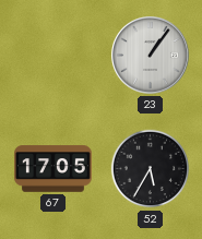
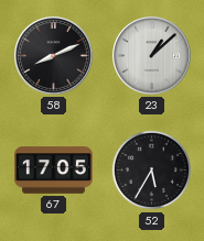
58: none -> 8:11 (54, 56)
23: 1:06 -> 1:08 (152, 56)
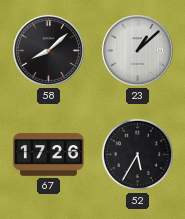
58: 8:11 -> 8:08 (49, 51)
67: 17:05 -> 17:26 (49, 155)
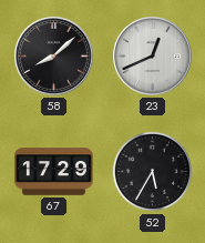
23: 1:08 -> 12:41 (153, 57)
67: 17:26 -> 17:29 (54, 172)
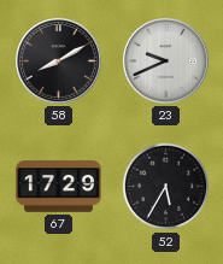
58: 8:08 -> 8:10 (59, 61)
23: 12:41 -> 9:41 (166, 61)
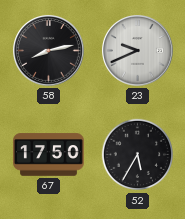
58: 8:10 -> 8:13 (49, 51)
67: 17:29 -> 17:50 (49, 155)
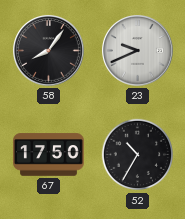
58: 8:13 -> 8:06 (49, 51)
52: 5:35 -> 10:35 (138, 155)
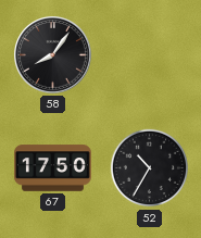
23: 9:41 -> none (138, 51)
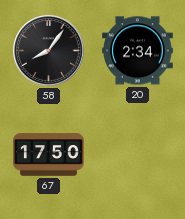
20: none -> 2:34 (138, 51)
52: 10:35 -> none (150, 168)
